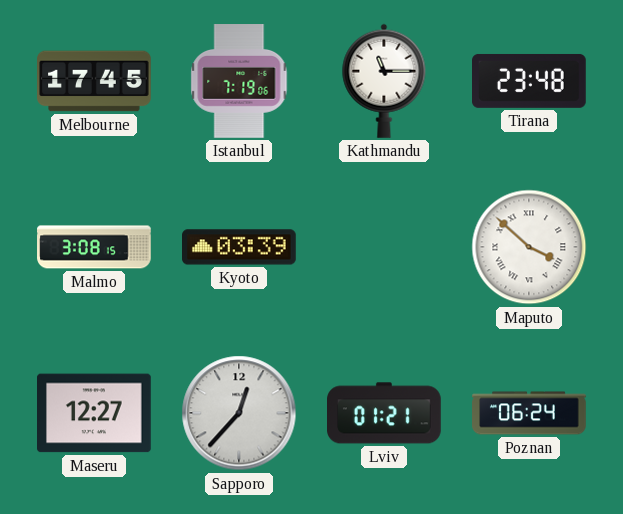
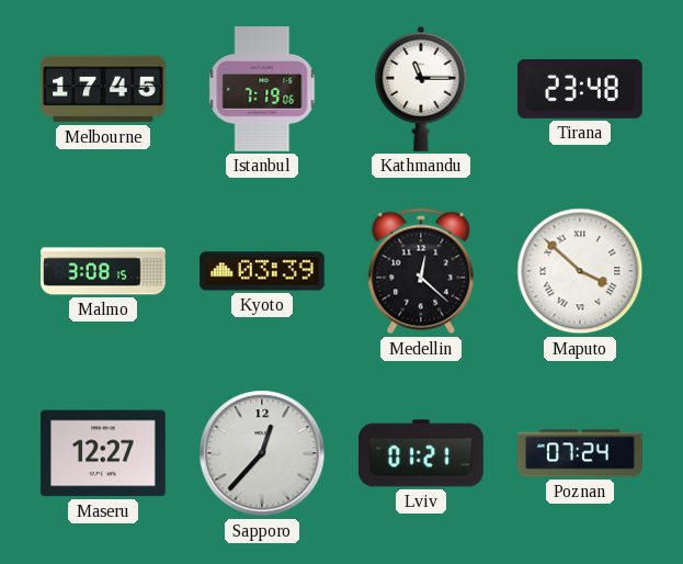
Medellin: none -> 12:22 (421, 271)
Poznan: 06:24 -> 07:24 (580, 453)
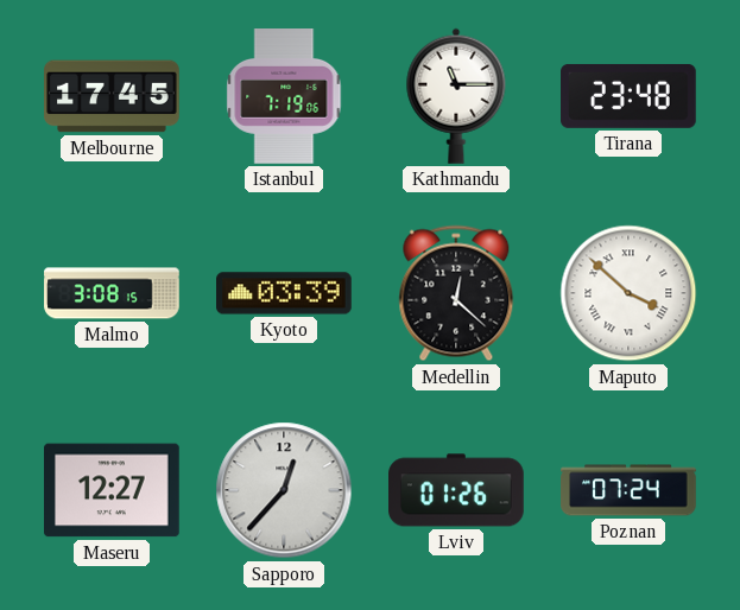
Lviv: 01:21 -> 01:26 (457, 490)
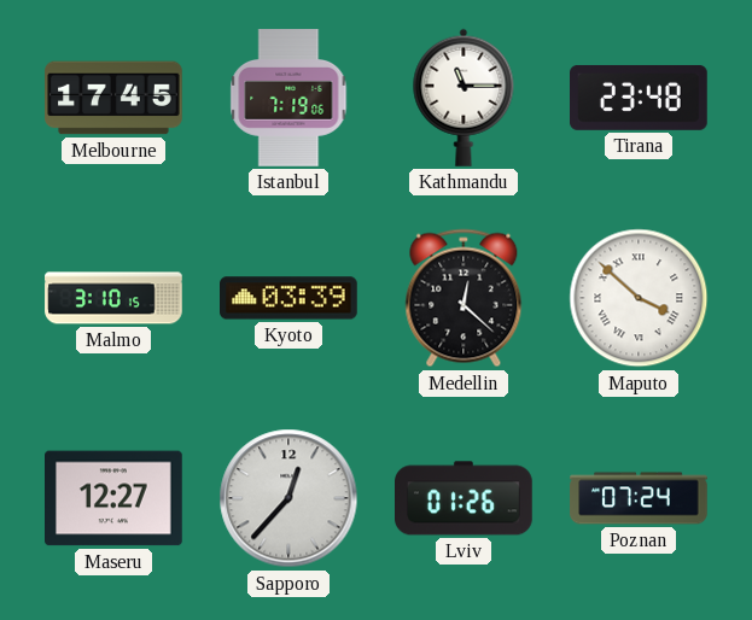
Malmo: 3:08 -> 3:10 (113, 298)
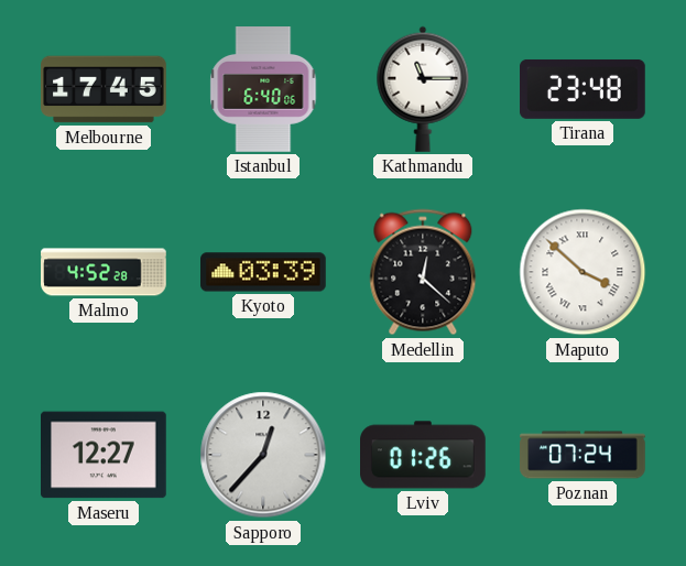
Istanbul: 7:19 -> 6:40 (263, 90)
Malmo: 3:10 -> 4:52 (104, 272)
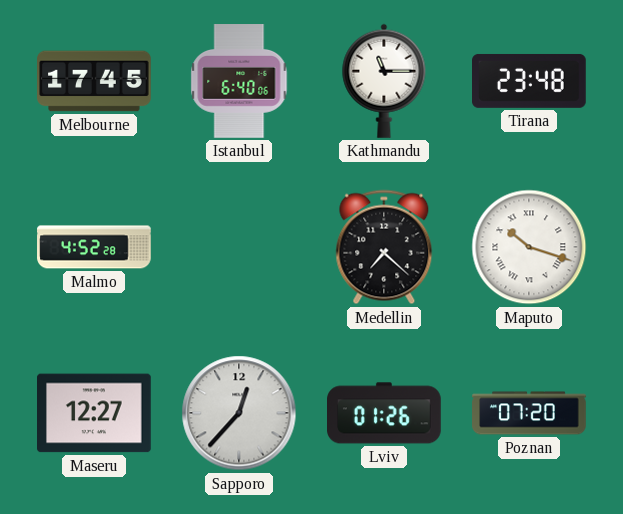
Kyoto: 03:39 -> none (264, 272)
Medellin: 12:22 -> 7:22 (384, 247)
Maputo: 3:52 -> 10:18 (529, 247)
Poznan: 07:24 -> 07:20 (529, 413)
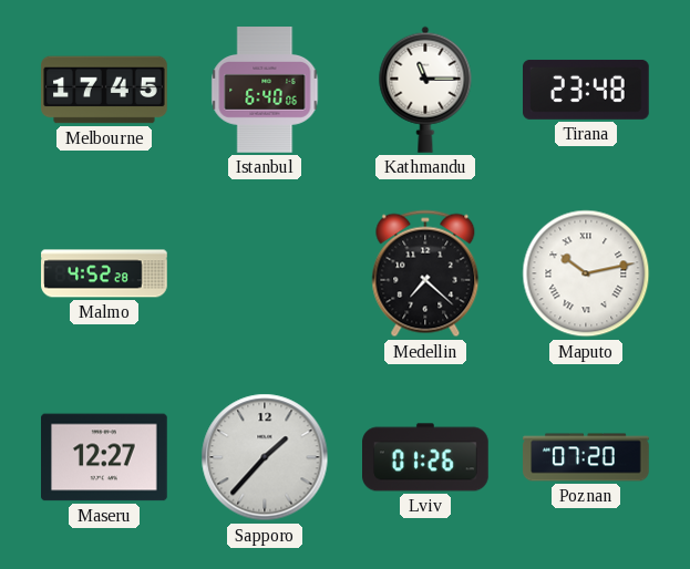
Maputo: 10:18 -> 10:13 (586, 273)
Sapporo: 12:37 -> 1:37 (265, 457)
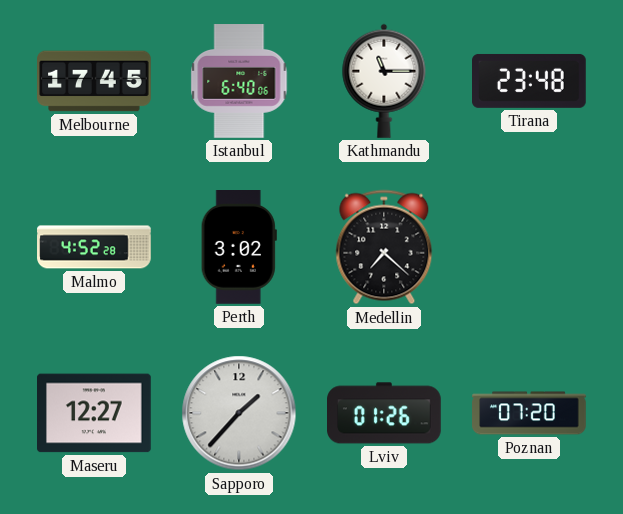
Perth: none -> 3:02 (239, 248)
Maputo: 10:13 -> none (586, 273)
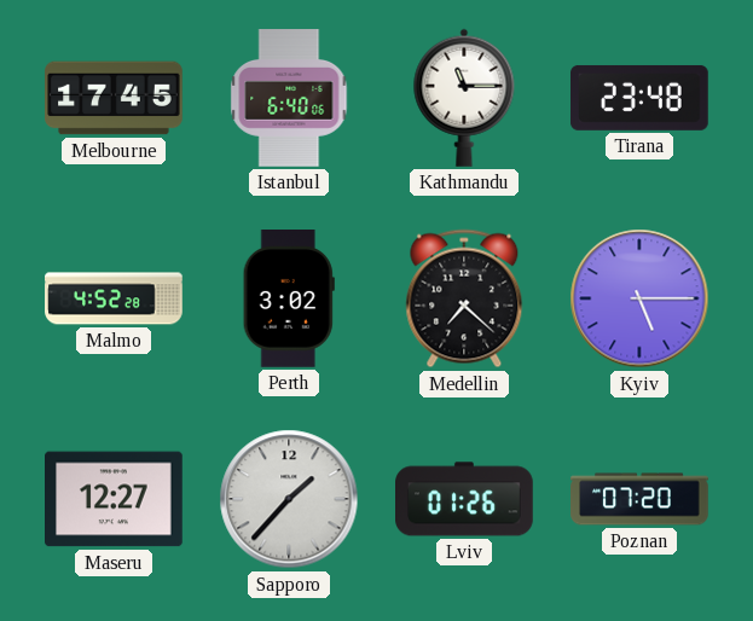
Kyiv: none -> 5:15 (639, 298)
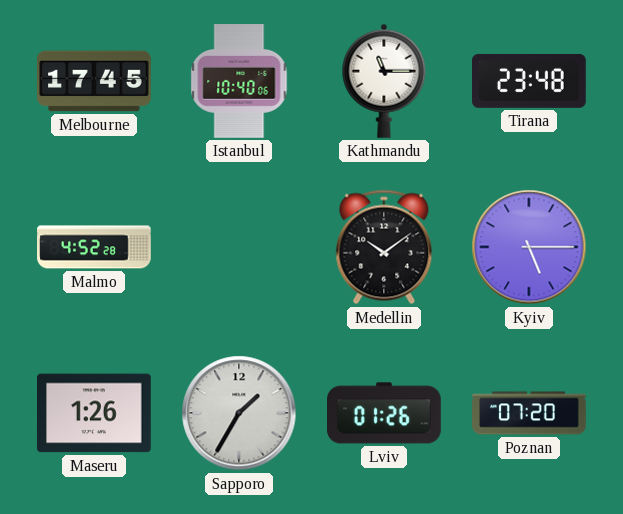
Istanbul: 6:40 -> 10:40 (239, 82)
Perth: 3:02 -> none (289, 300)
Medellin: 7:22 -> 10:09 (384, 247)
Maseru: 12:27 -> 1:26 (95, 413)
Sapporo: 1:37 -> 1:35 (239, 413)
